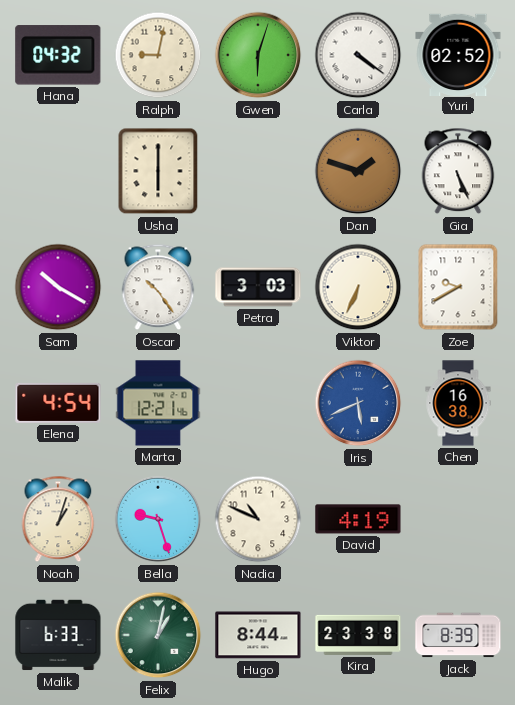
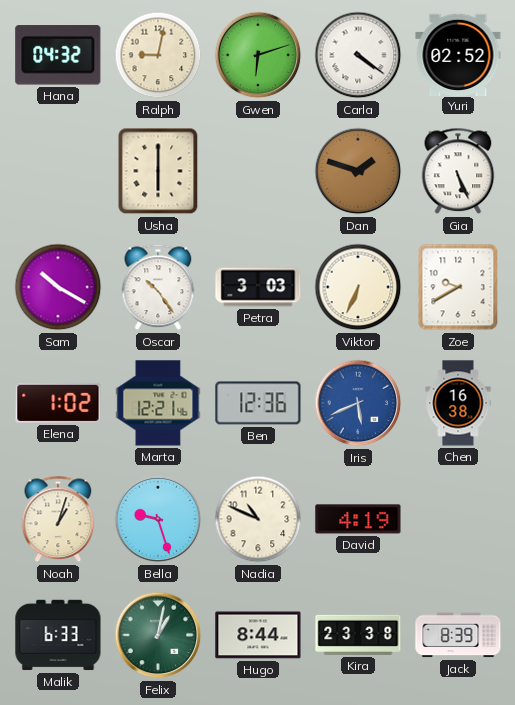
Gwen: 6:03 -> 6:12 (258, 55)
Elena: 4:54 -> 1:02 (58, 403)
Ben: none -> 12:36 (258, 403)
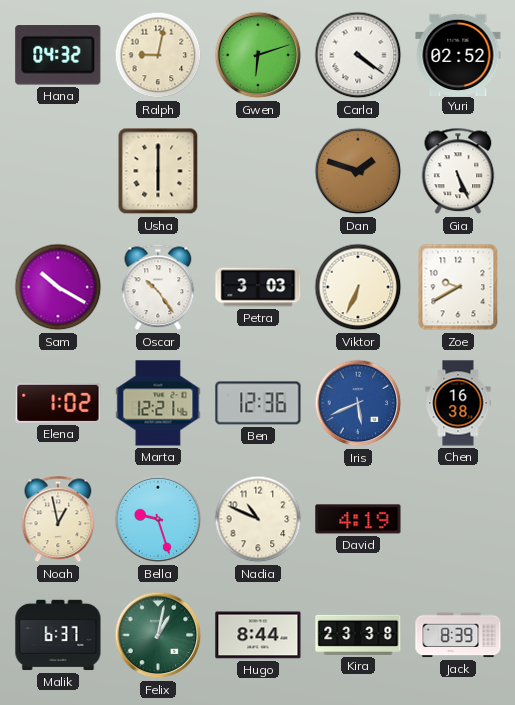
Noah: 1:03 -> 12:58 (58, 519)
Malik: 6:33 -> 6:37 (58, 635)
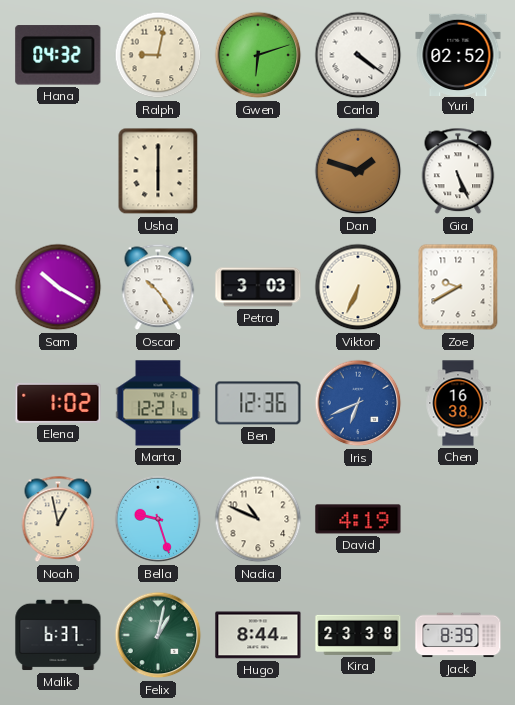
Iris: 5:41 -> 6:41 (358, 403)
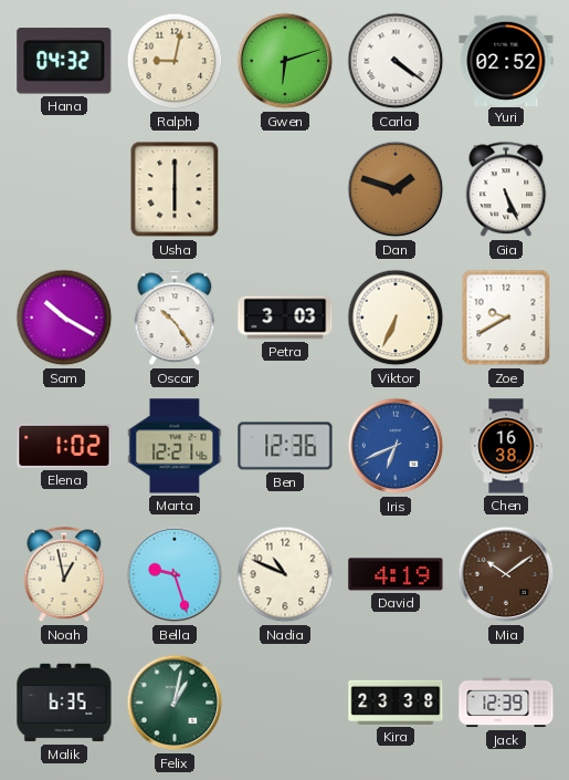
Mia: none -> 10:09 (506, 574)
Malik: 6:37 -> 6:35 (64, 703)
Hugo: 8:44 -> none (258, 635)
Jack: 8:39 -> 12:39 (506, 703)
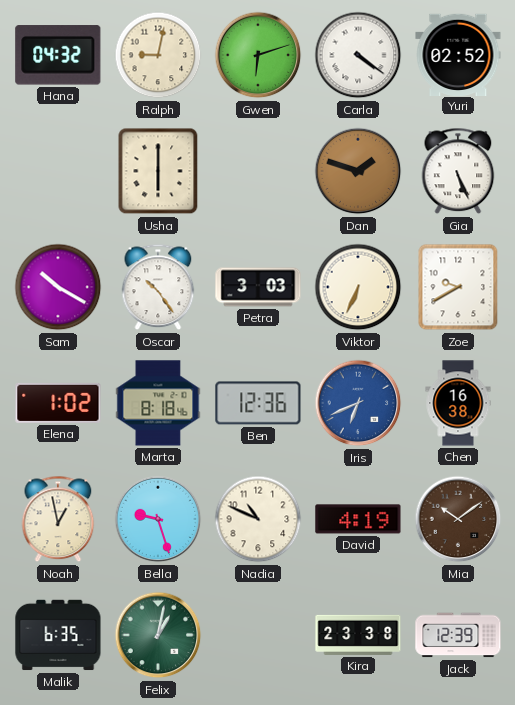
Marta: 12:21 -> 8:18 (158, 403)
